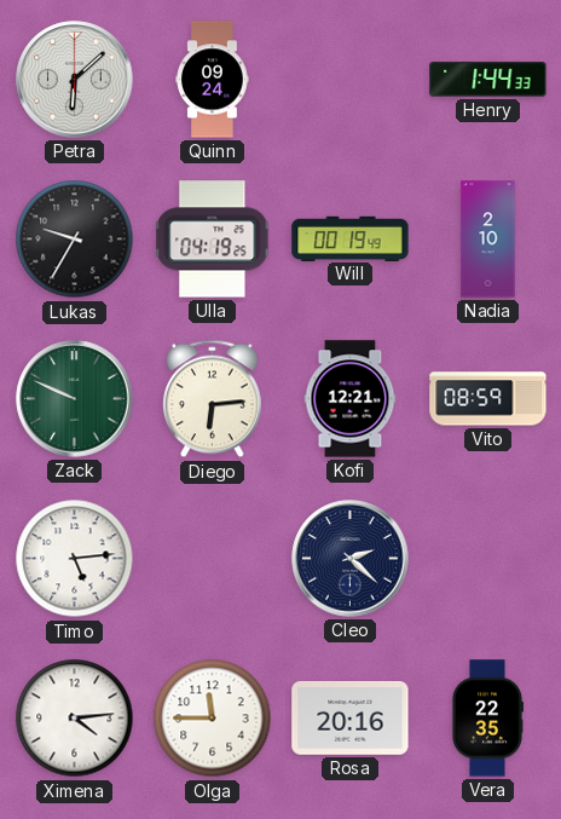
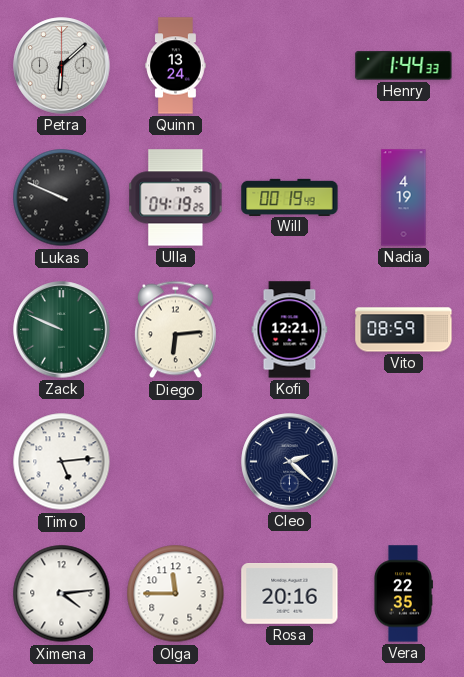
Quinn: 09:24 -> 13:24 (176, 66)
Lukas: 9:35 -> 9:49 (62, 198)
Nadia: 2:10 -> 4:19 (404, 198)
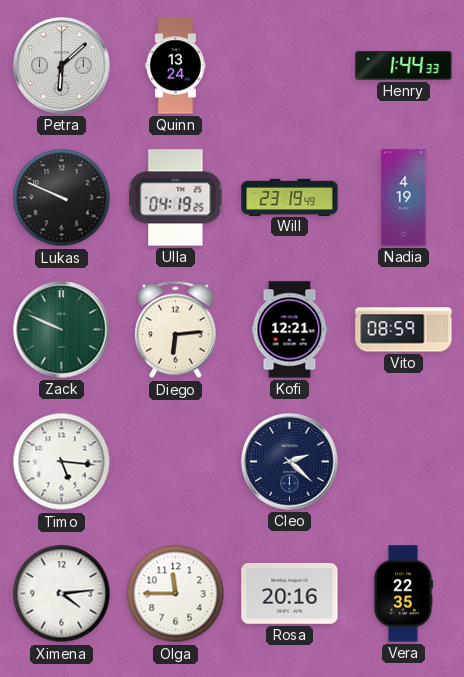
Will: 00:19 -> 23:19 (290, 197)
Timo: 5:14 -> 5:16 (62, 462)
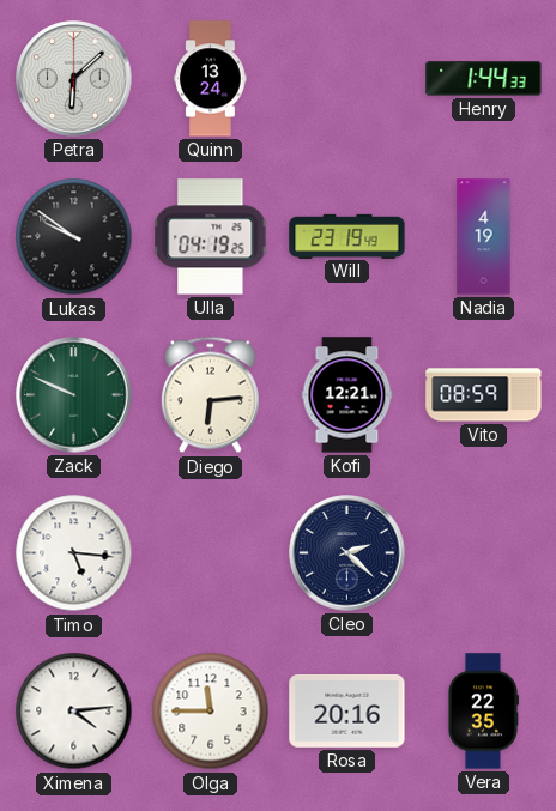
Lukas: 9:49 -> 9:51 (74, 237)
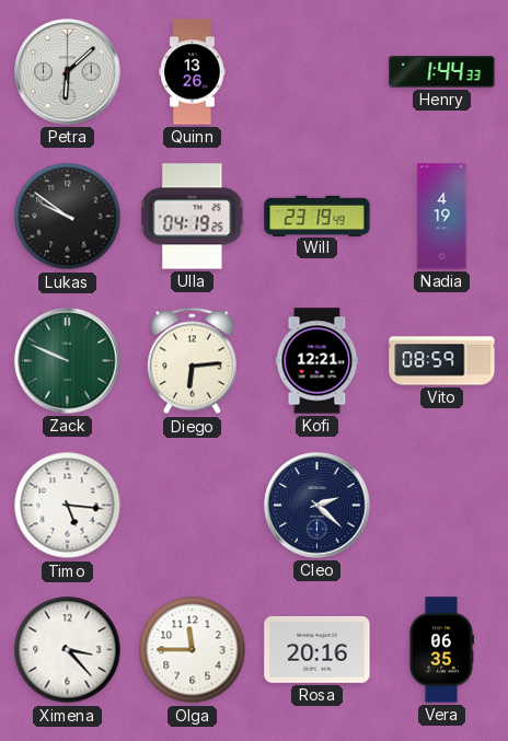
Quinn: 13:24 -> 13:26 (193, 72)
Ximena: 4:14 -> 3:23 (68, 650)
Vera: 22:35 -> 06:35 (441, 650)
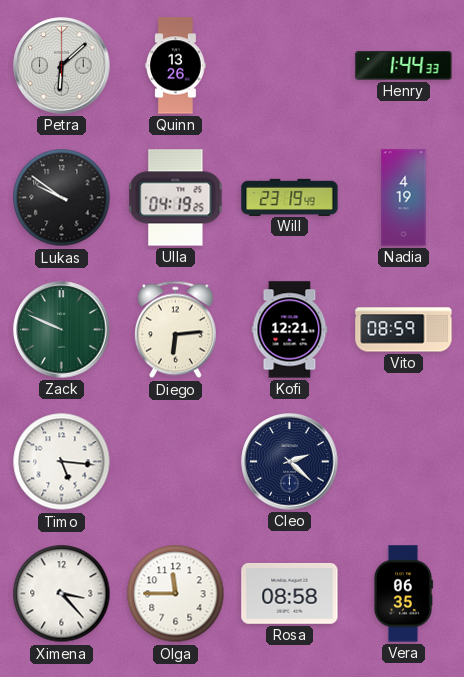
Rosa: 20:16 -> 08:58 (290, 594)
